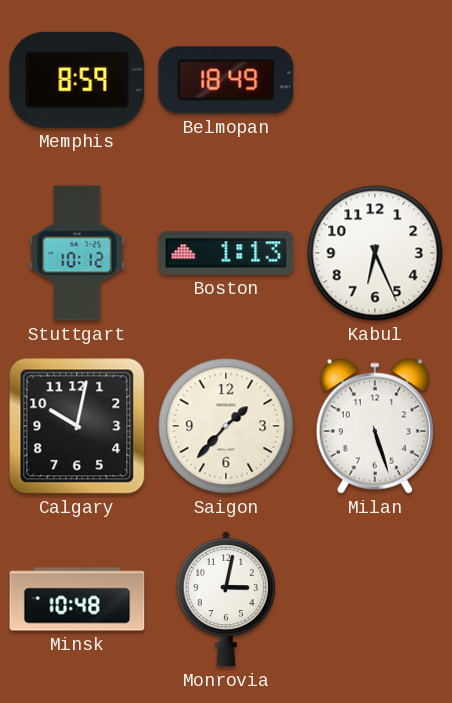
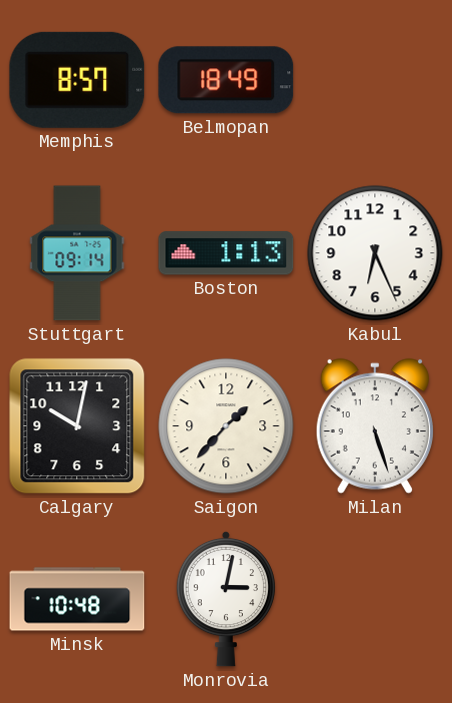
Memphis: 8:59 -> 8:57 (77, 80)
Stuttgart: 10:12 -> 09:14 (77, 253)
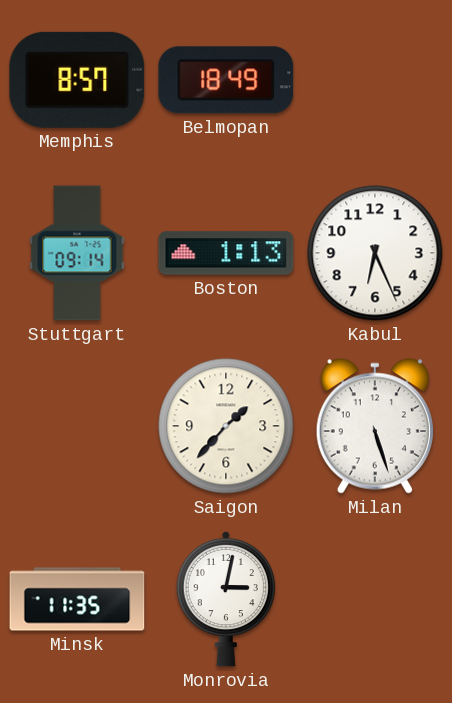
Calgary: 10:02 -> none (77, 426)
Minsk: 10:48 -> 11:35 (77, 599)
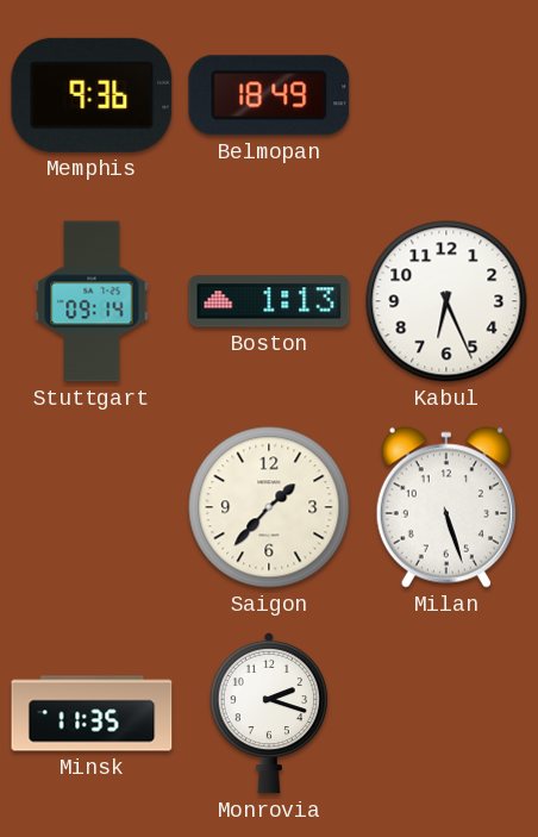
Memphis: 8:57 -> 9:36 (92, 95)
Monrovia: 3:02 -> 2:18 (269, 713)
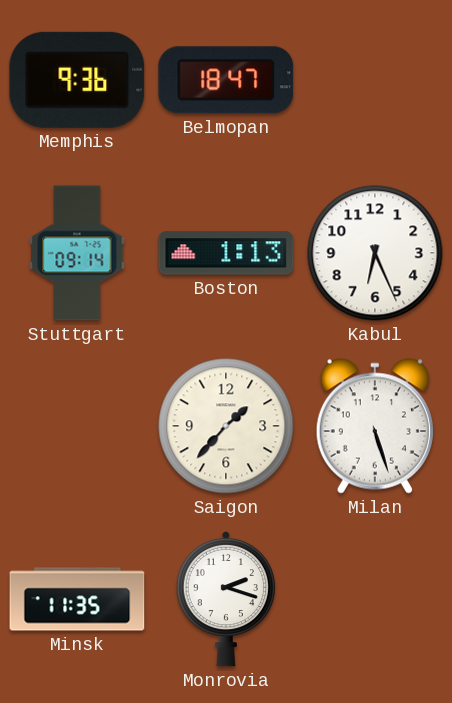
Belmopan: 18:49 -> 18:47 (226, 80)
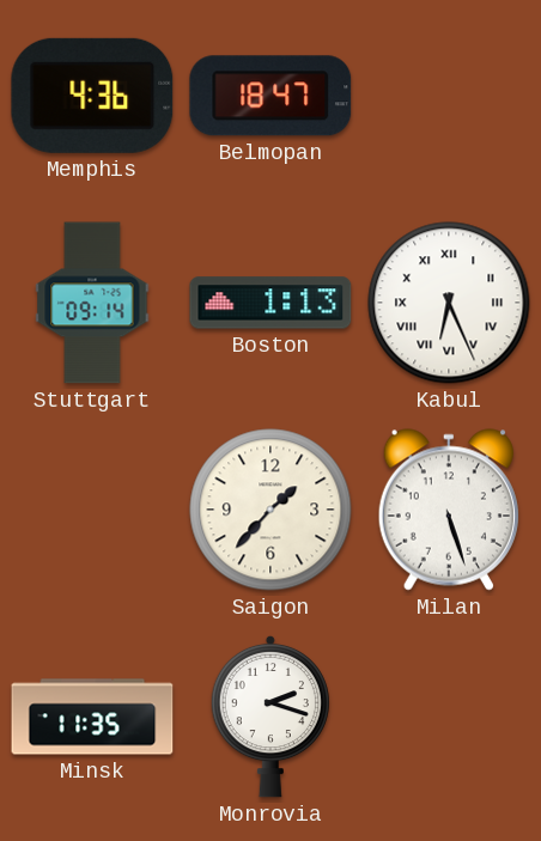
Memphis: 9:36 -> 4:36 (92, 96)
Kabul numerals: Arabic -> Roman (449, 303)
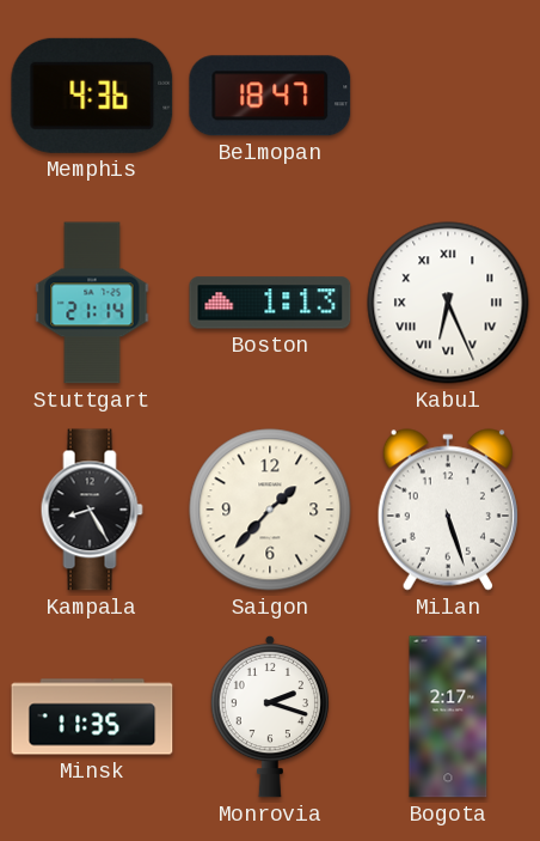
Stuttgart: 09:14 -> 21:14 (92, 303)
Kampala: none -> 8:25 (92, 510)
Bogota: none -> 2:17 (448, 717)
